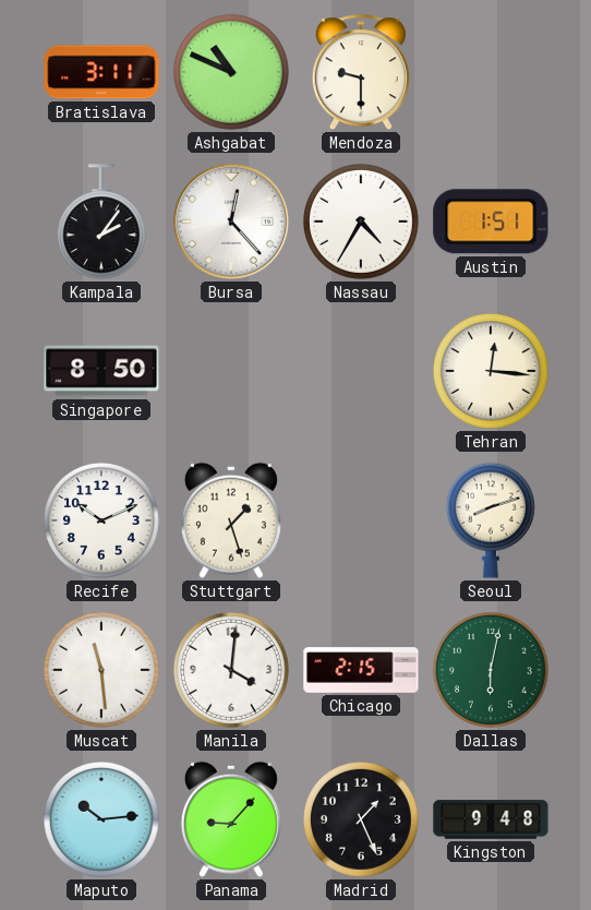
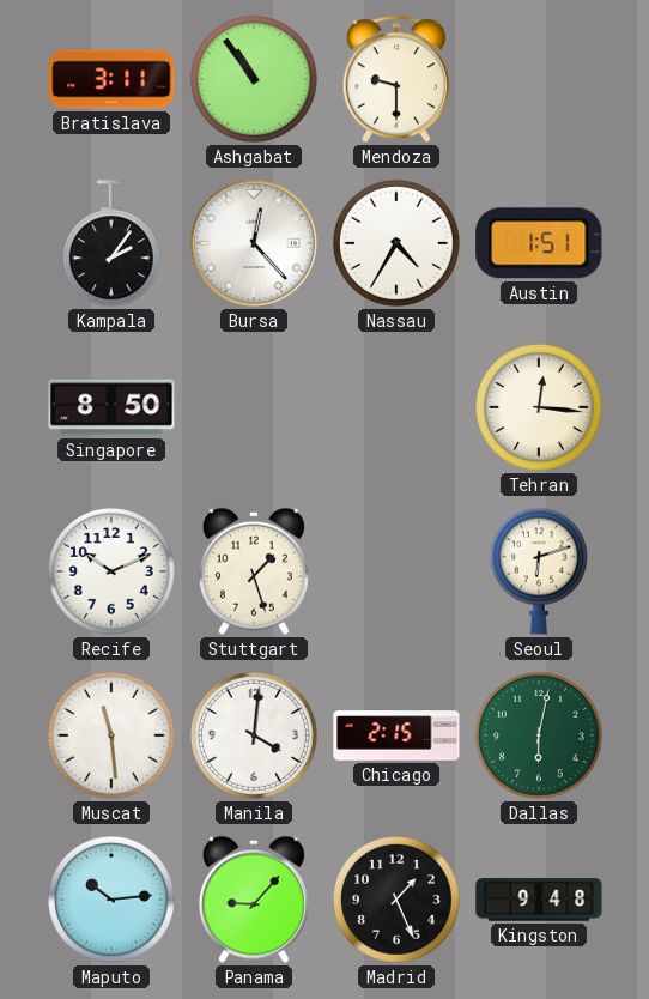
Ashgabat: 10:49 -> 10:54 (254, 79)
Seoul: 8:12 -> 6:12 (539, 571)
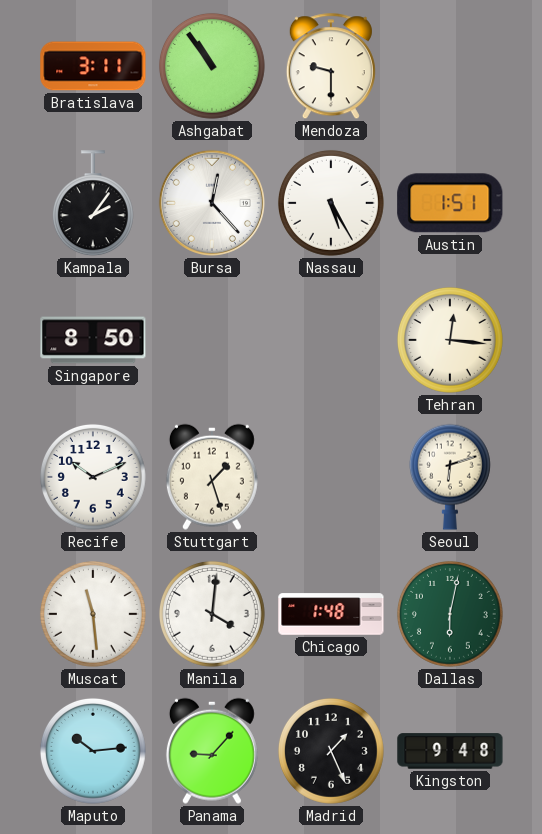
Nassau: 4:35 -> 5:25 (331, 203)
Chicago: 2:15 -> 1:48 (331, 614)
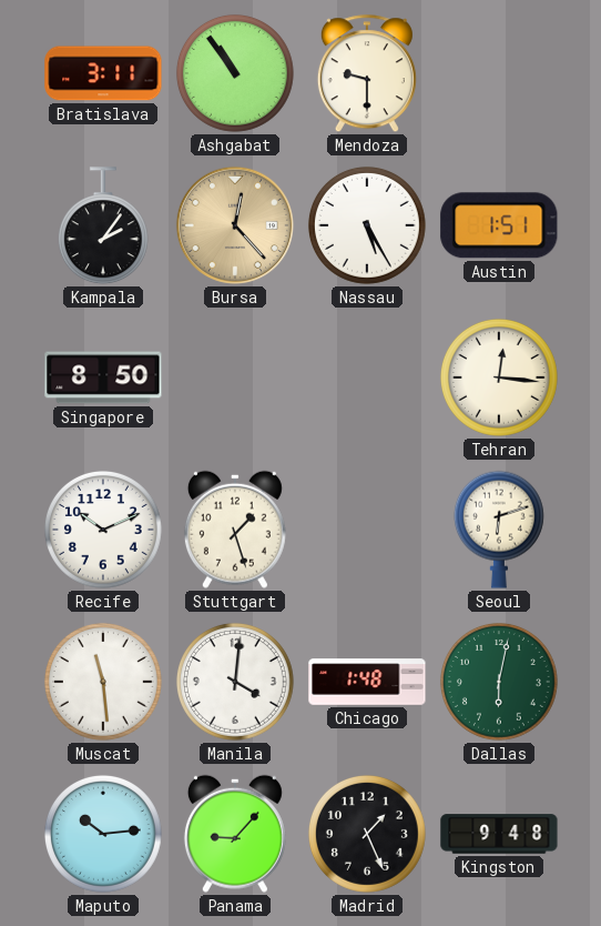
Bursa dial: white -> champagne (235, 225)
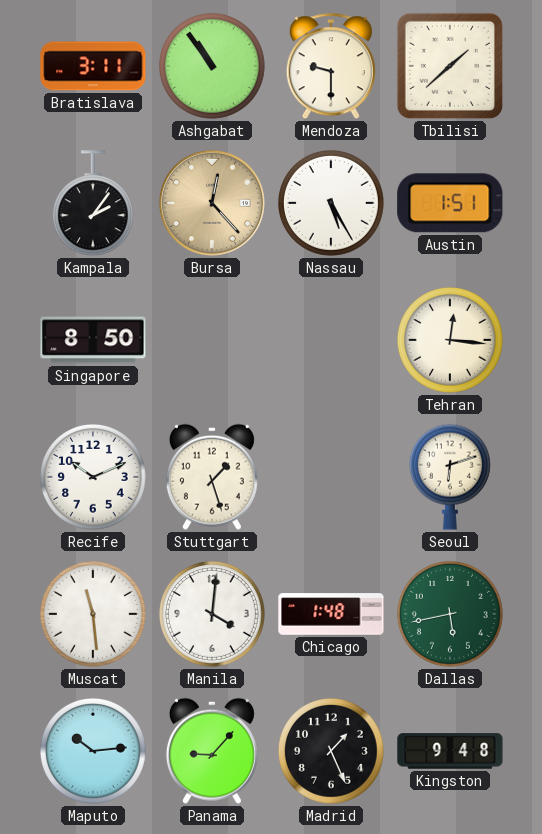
Tbilisi: none -> 1:38 (450, 66)
Dallas: 6:02 -> 5:43 (450, 614)
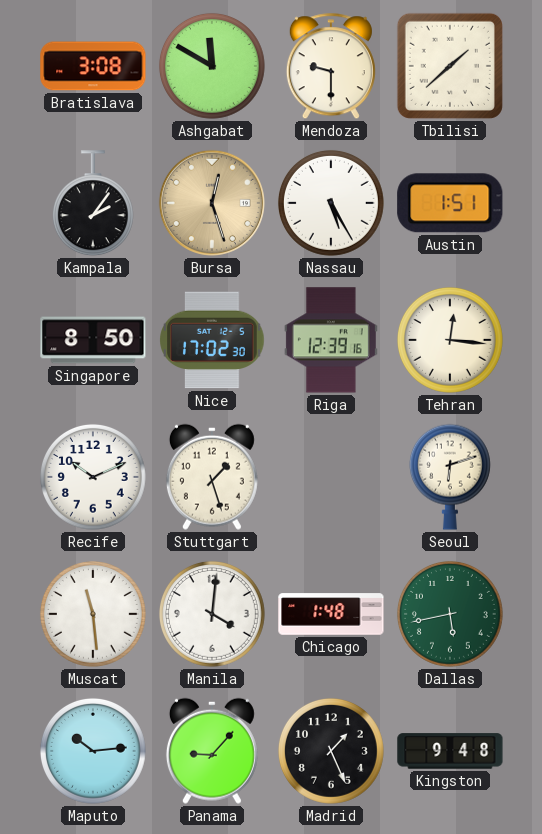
Bratislava: 3:11 -> 3:08 (93, 66)
Ashgabat: 10:54 -> 11:50 (212, 66)
Bursa: 12:23 -> 12:27 (212, 203)
Nice: none -> 17:02 (212, 340)
Riga: none -> 12:39 (331, 340)
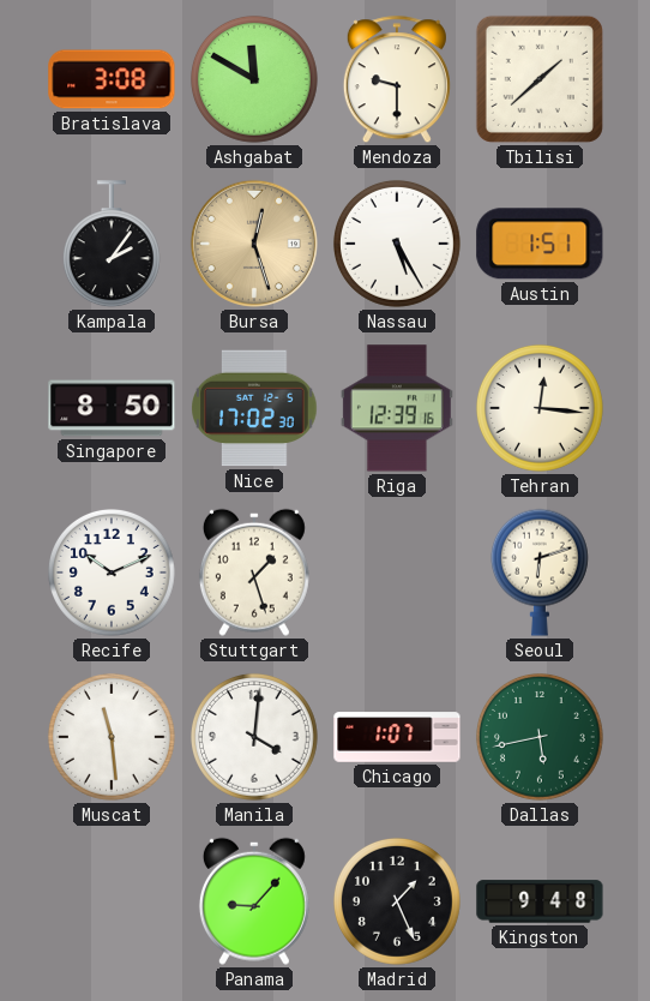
Chicago: 1:48 -> 1:07 (397, 737)
Maputo: 10:14 -> none (93, 751)
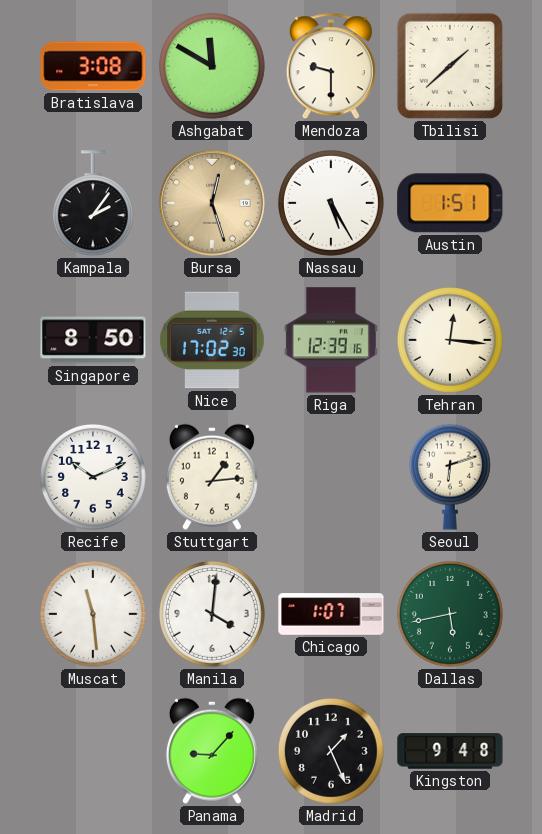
Stuttgart: 1:27 -> 1:14 (212, 477)
